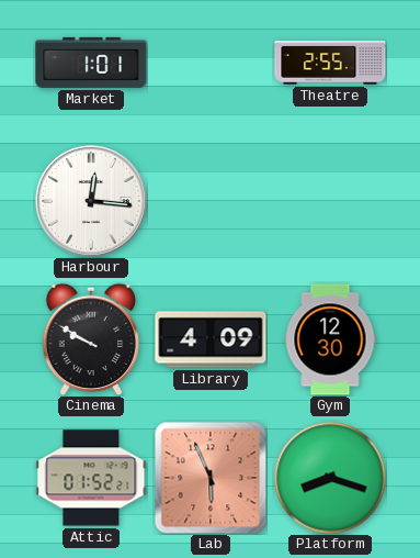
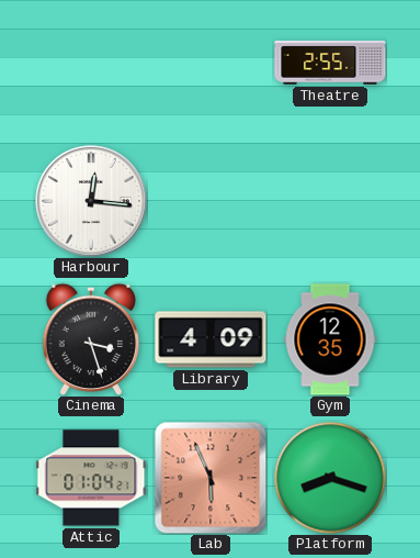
Market: 1:01 -> none (91, 63)
Cinema: 9:50 -> 3:27 (91, 339)
Gym: 12:30 -> 12:35 (330, 339)
Attic: 01:52 -> 01:04 (91, 478)
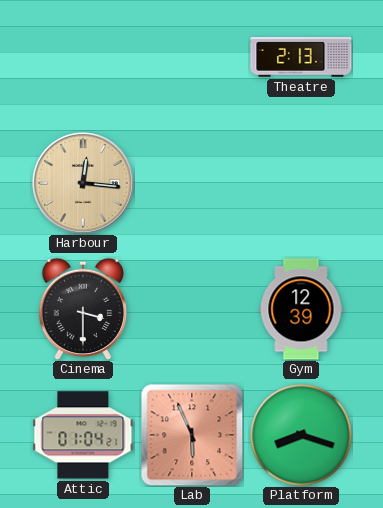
Theatre: 2:55 -> 2:13 (301, 57)
Harbour dial: white -> champagne (83, 183)
Cinema: 3:27 -> 3:30 (83, 309)
Library: 4:09 -> none (211, 339)
Gym: 12:35 -> 12:39 (301, 309)
